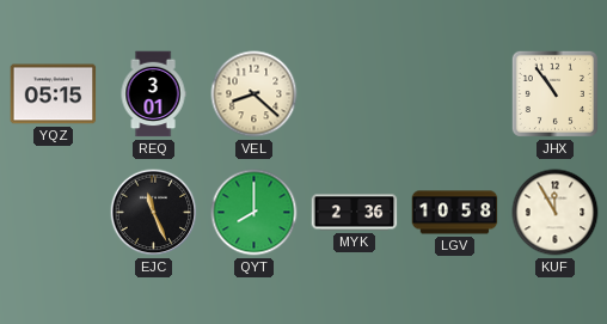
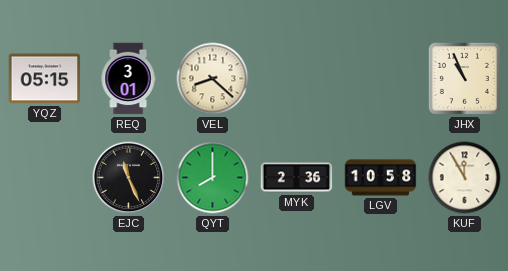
JHX: 10:54 -> 10:56 (464, 78)
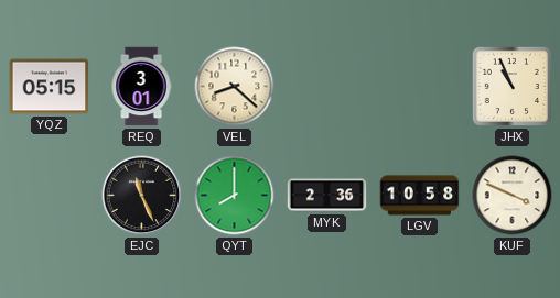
KUF: 11:55 -> 3:49 (513, 196)
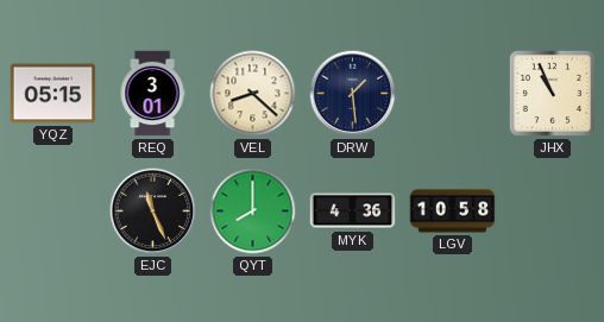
DRW: none -> 1:29 (353, 94)
MYK: 2:36 -> 4:36 (353, 211)
KUF: 3:49 -> none (513, 196)
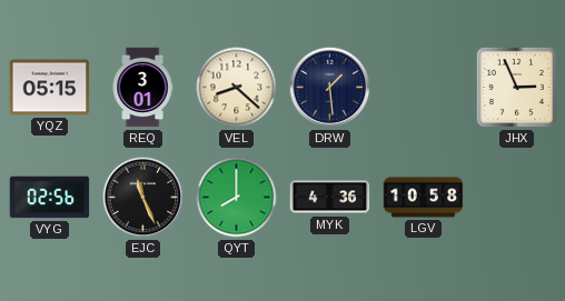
JHX: 10:56 -> 2:56 (516, 87)
VYG: none -> 02:56 (50, 198)
